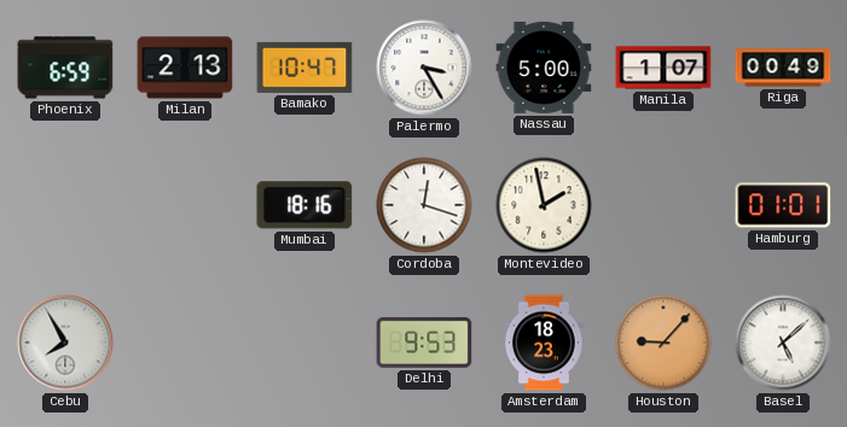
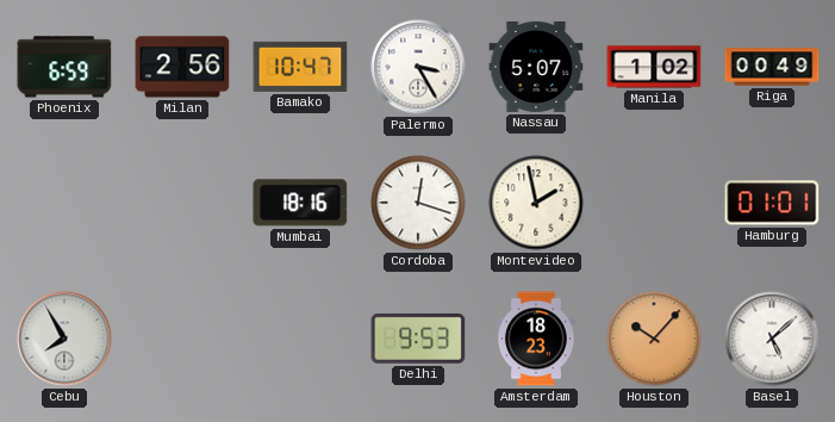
Milan: 2:13 -> 2:56 (182, 67)
Nassau: 5:00 -> 5:07 (536, 67)
Manila: 1:07 -> 1:02 (654, 67)
Houston: 9:07 -> 10:07 (654, 339)
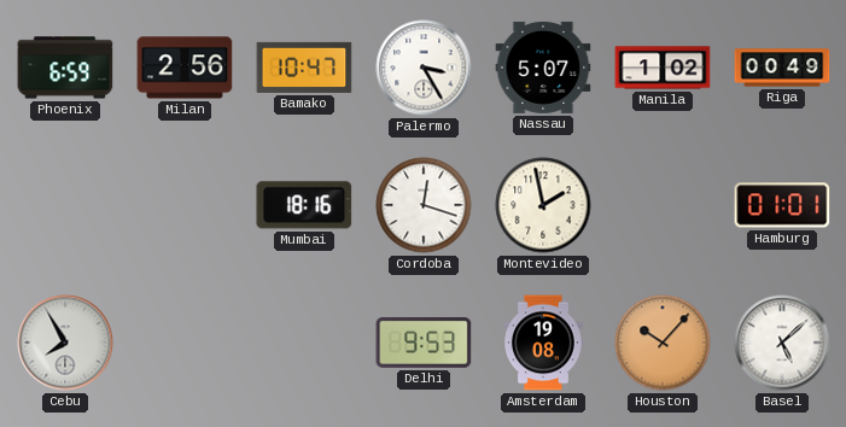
Amsterdam: 18:23 -> 19:08 (544, 343)
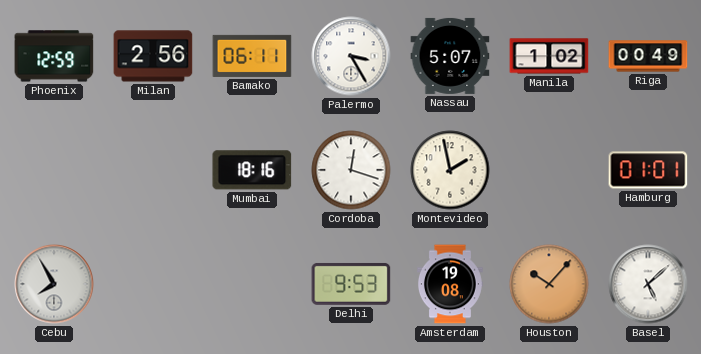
Phoenix: 6:59 -> 12:59 (54, 56)
Bamako: 10:47 -> 06:11 (252, 56)
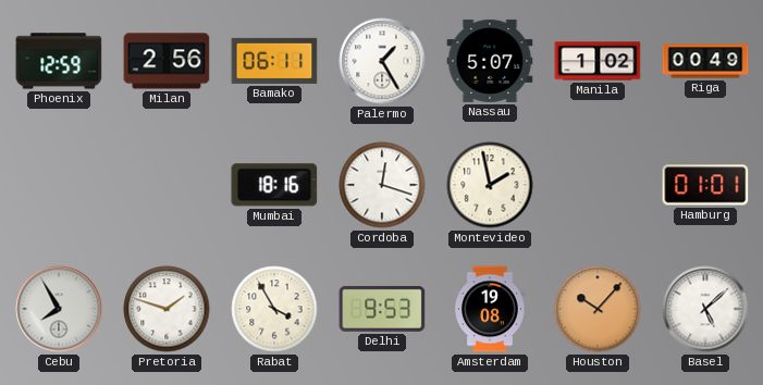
Palermo: 3:25 -> 1:25 (382, 61)
Pretoria: none -> 1:48 (167, 309)
Rabat: none -> 3:55 (274, 309)
